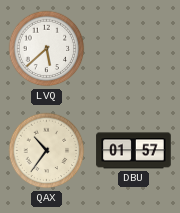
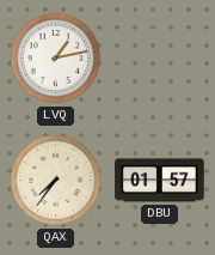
LVQ: 5:38 -> 1:13 (56, 59)
QAX: 10:36 -> 7:36 (56, 181)
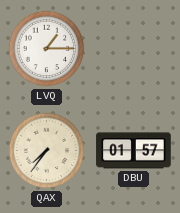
LVQ: 1:13 -> 1:15 (47, 49)
